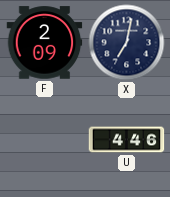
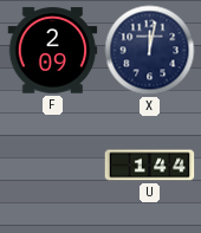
X: 7:02 -> 12:02 (150, 51)
U: 4:46 -> 1:44 (150, 166)
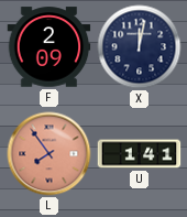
L: none -> 7:54 (50, 154)
U: 1:44 -> 1:41 (140, 154)
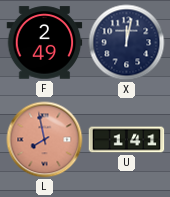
F: 2:09 -> 2:49 (45, 43)
L: 7:54 -> 7:58 (45, 140)
